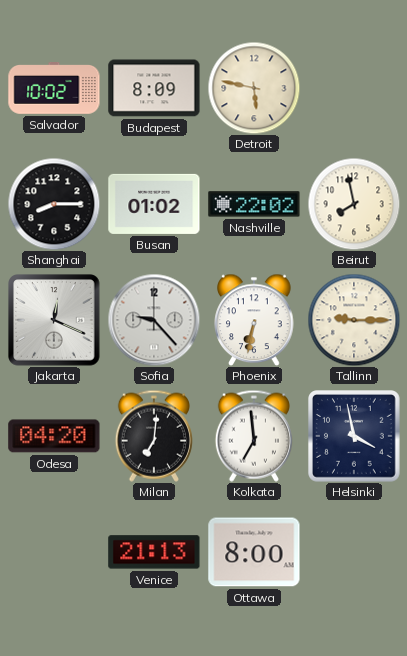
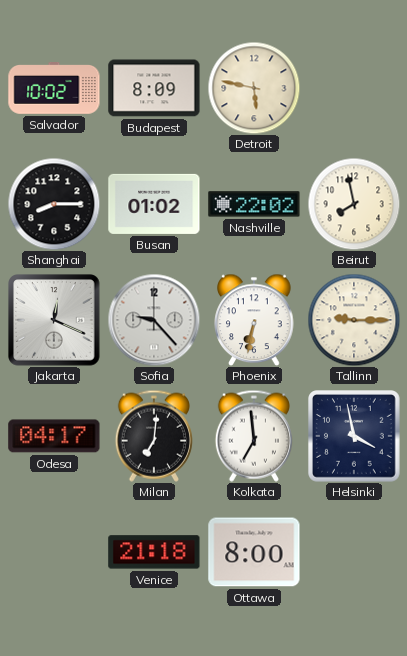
Odesa: 04:20 -> 04:17 (54, 436)
Venice: 21:13 -> 21:18 (154, 552)
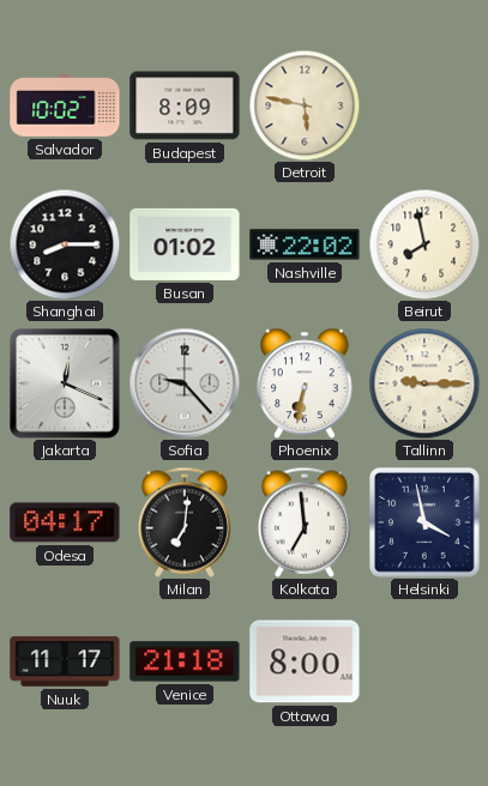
Nuuk: none -> 11:17 (65, 661)
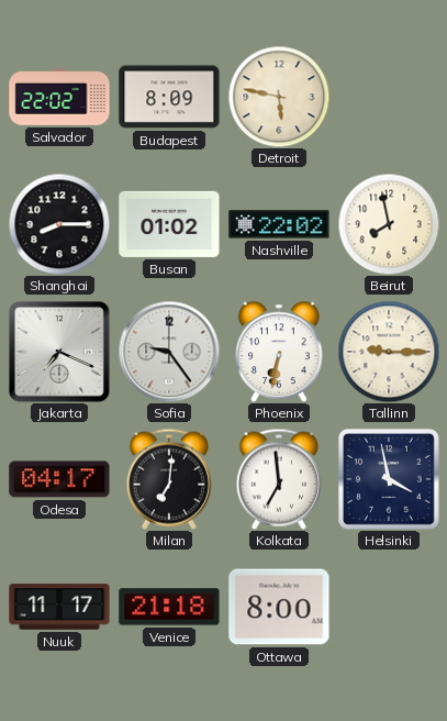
Salvador: 10:02 -> 22:02 (59, 98)
Jakarta: 12:19 -> 7:19 (59, 352)
Sofia: 9:23 -> 9:24 (169, 352)
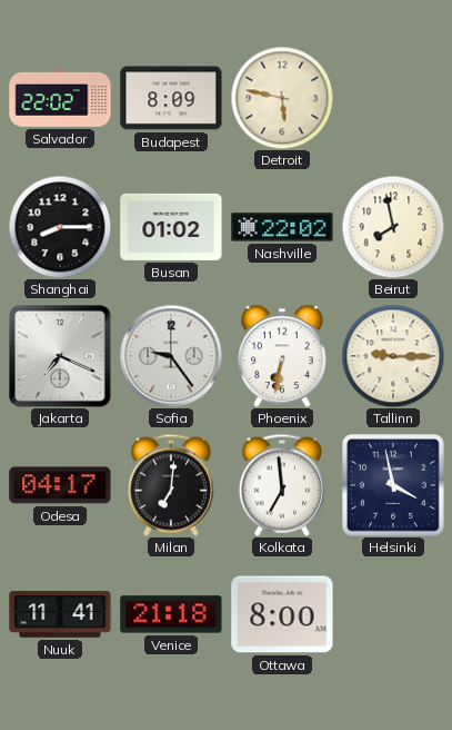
Nuuk: 11:17 -> 11:41 (60, 614)
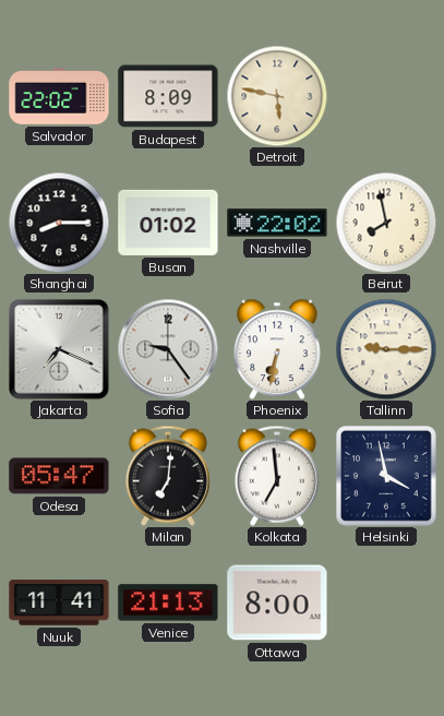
Odesa: 04:17 -> 05:47 (59, 476)
Venice: 21:18 -> 21:13 (168, 602)
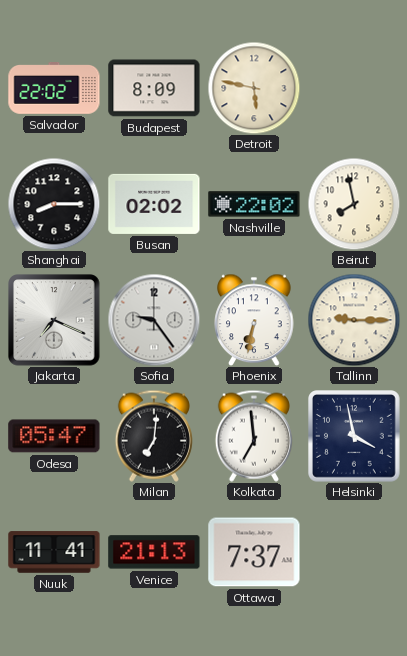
Busan: 01:02 -> 02:02 (154, 204)
Ottawa: 8:00 -> 7:37 (254, 552)
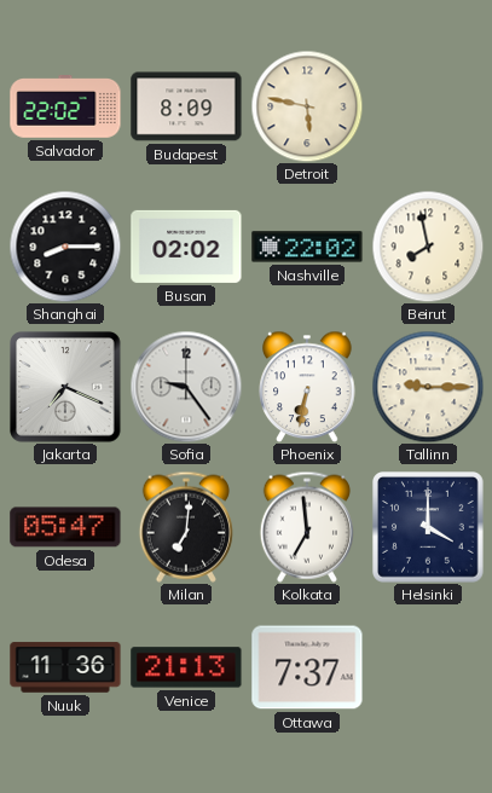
Helsinki: 3:58 -> 4:00 (429, 528)
Nuuk: 11:41 -> 11:36 (65, 667)
